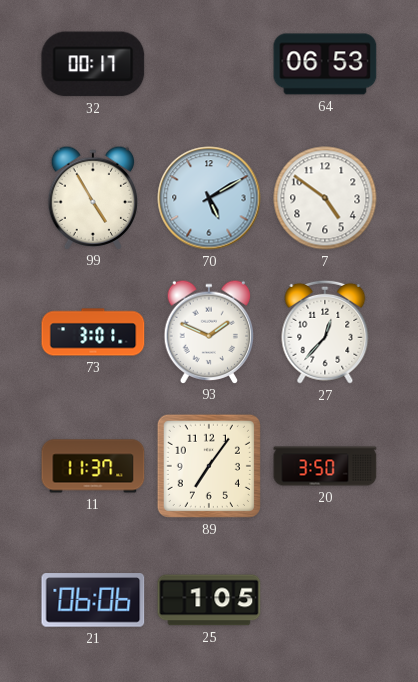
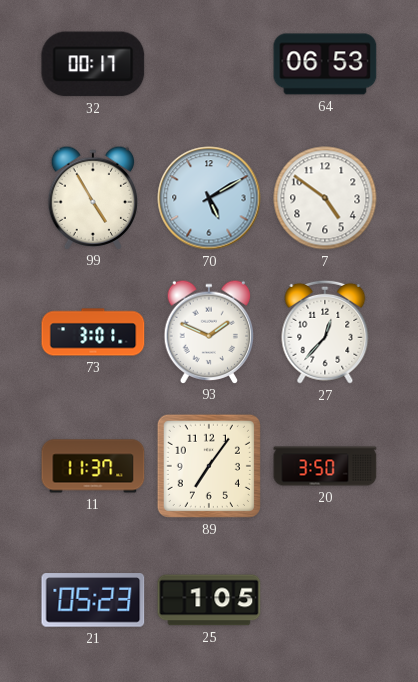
21: 06:06 -> 05:23 (93, 600)
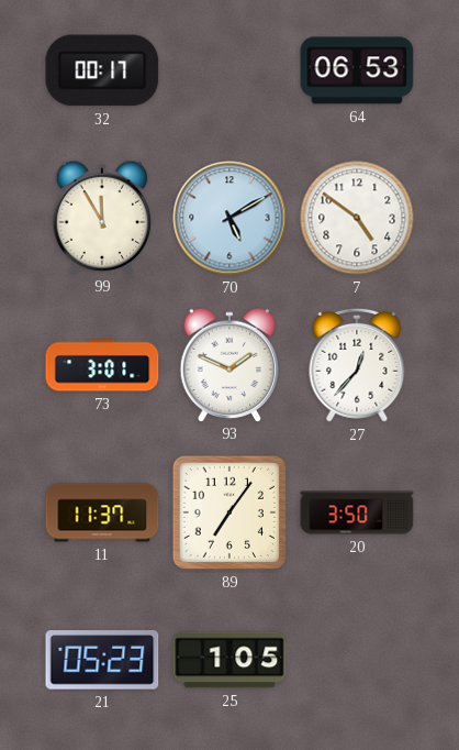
99: 4:55 -> 11:55 (102, 217)
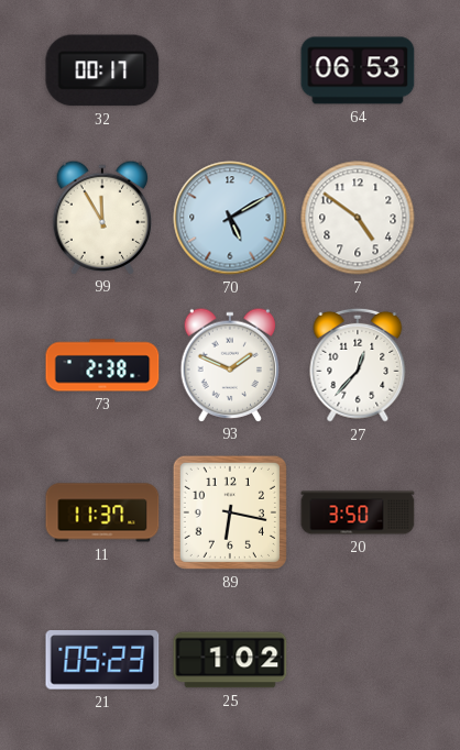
73: 3:01 -> 2:38 (102, 365)
89: 7:06 -> 6:17 (230, 512)
25: 1:05 -> 1:02 (230, 660)
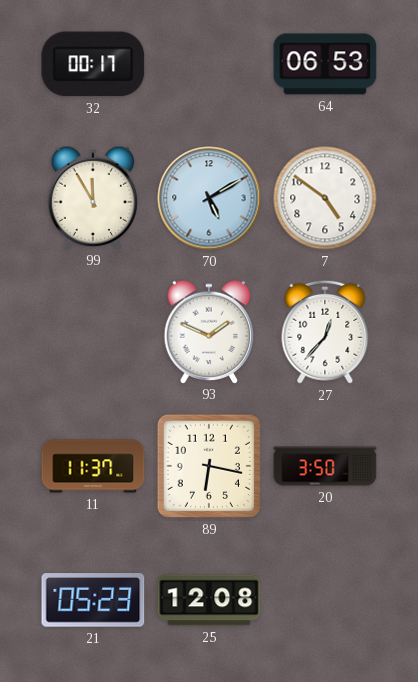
73: 2:38 -> none (102, 365)
25: 1:02 -> 12:08 (209, 600)
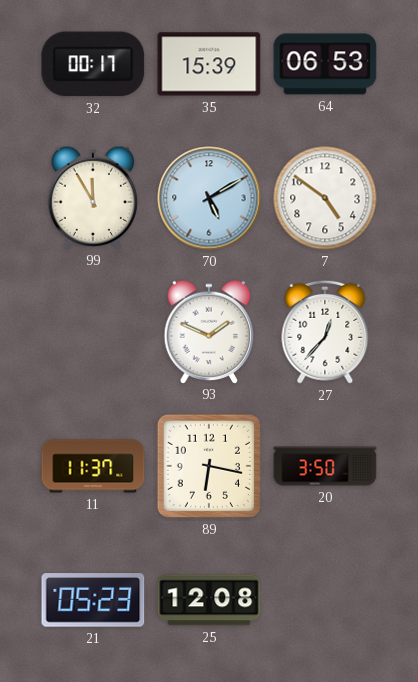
35: none -> 15:39 (209, 64)
